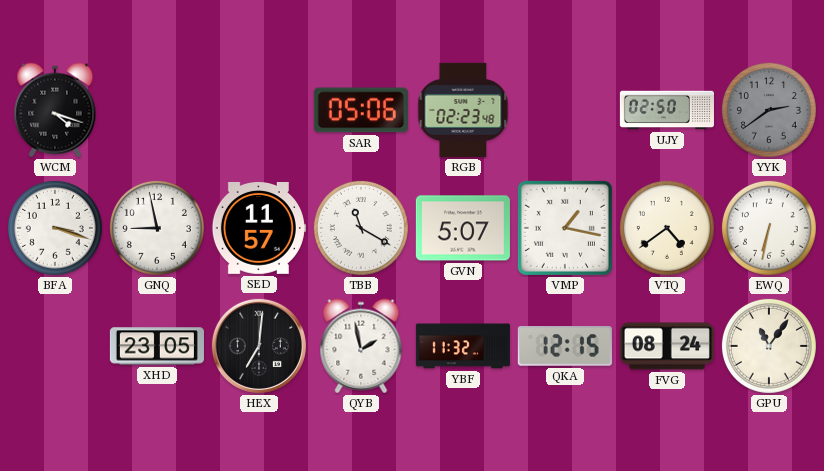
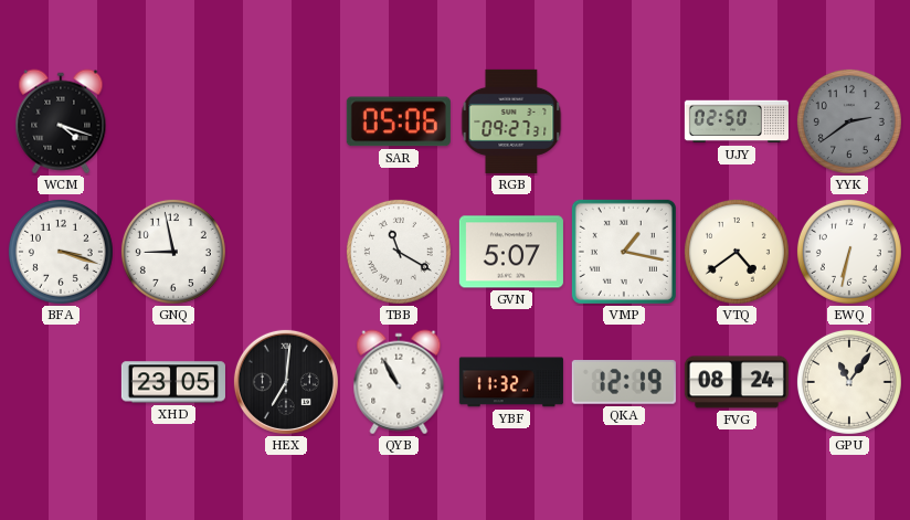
RGB: 02:23 -> 09:27 (511, 121)
SED: 11:57 -> none (259, 229)
QYB: 1:58 -> 10:55 (399, 382)
QKA: 12:15 -> 12:19 (624, 382)
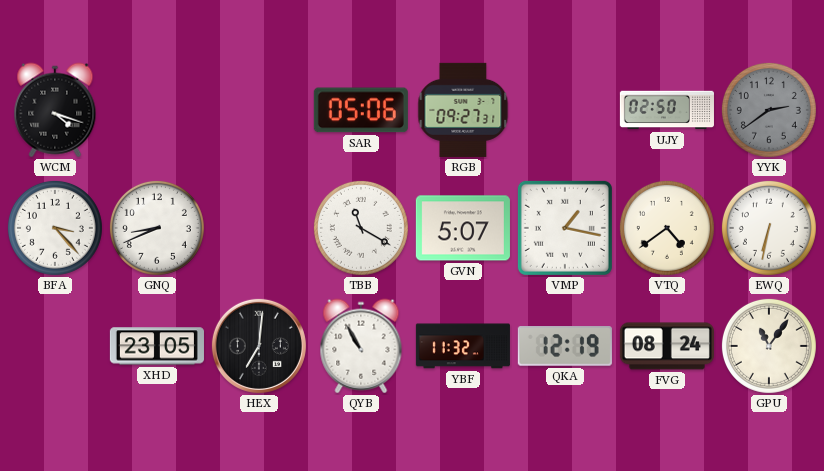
BFA: 3:18 -> 3:23 (55, 228)
GNQ: 8:58 -> 8:41 (157, 228)
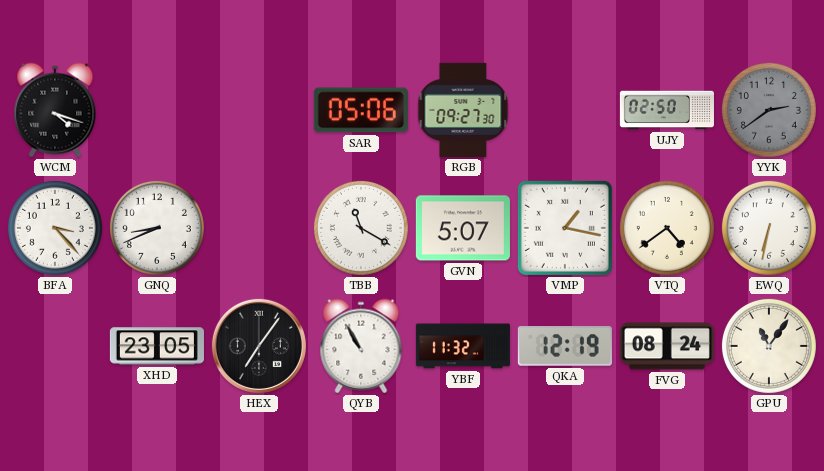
RGB: 09:27:31 -> 09:27:30 (463, 110)
HEX: 7:01 -> 7:06 (259, 346)
